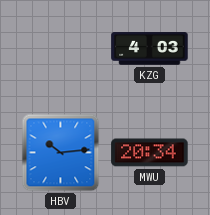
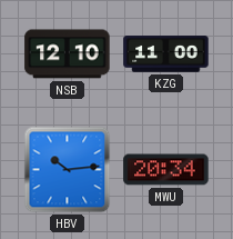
NSB: none -> 12:10 (68, 54)
KZG: 4:03 -> 11:00 (166, 54)
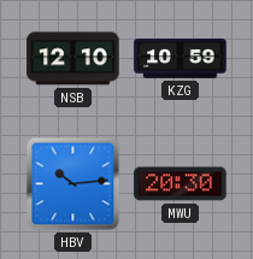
KZG: 11:00 -> 10:59 (181, 59)
MWU: 20:34 -> 20:30 (181, 184)
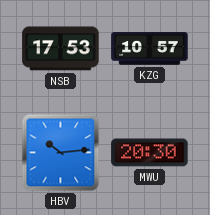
NSB: 12:10 -> 17:53 (61, 49)
KZG: 10:59 -> 10:57 (150, 49)
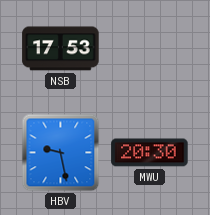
KZG: 10:57 -> none (150, 49)
HBV: 10:14 -> 9:28 (61, 153)
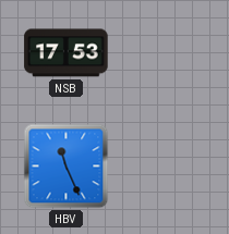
HBV: 9:28 -> 11:26 (67, 167)
MWU: 20:30 -> none (150, 153)
